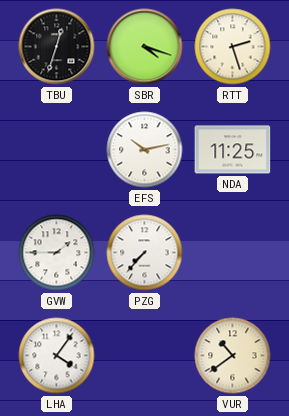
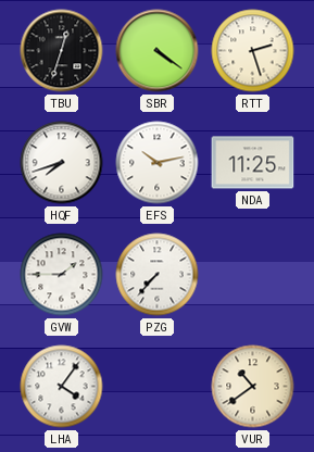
SBR: 4:18 -> 4:21 (158, 51)
HQF: none -> 7:42 (62, 163)
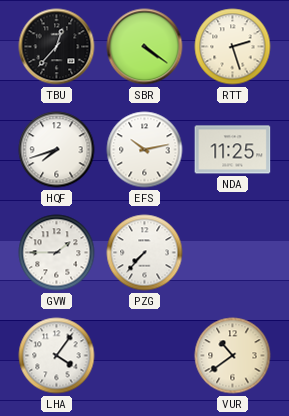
TBU: 12:33 -> 12:37 (57, 47)
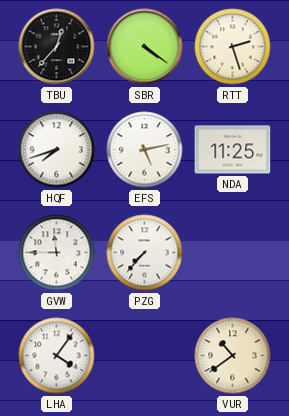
EFS: 10:13 -> 5:13 (145, 150)
GVW: 1:45 -> 11:45 (57, 253)
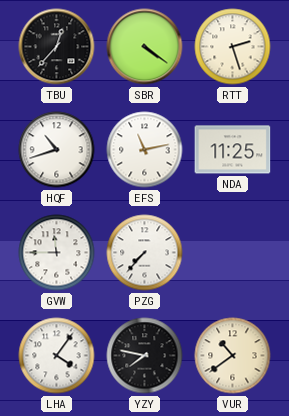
HQF: 7:42 -> 10:42 (57, 150)
EFS: 5:13 -> 11:13 (145, 150)
YZY: none -> 7:47 (145, 356)
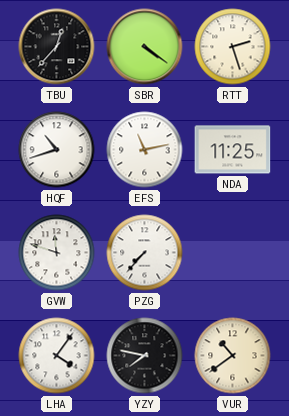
GVW: 11:45 -> 11:48 (57, 253)
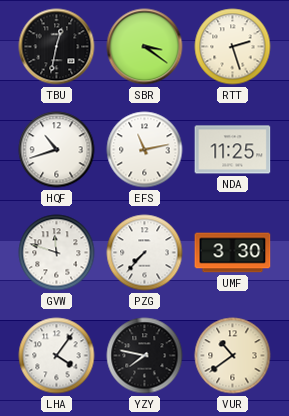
TBU: 12:37 -> 12:32 (57, 47)
SBR: 4:21 -> 3:21 (145, 47)
UMF: none -> 3:30 (233, 253)
